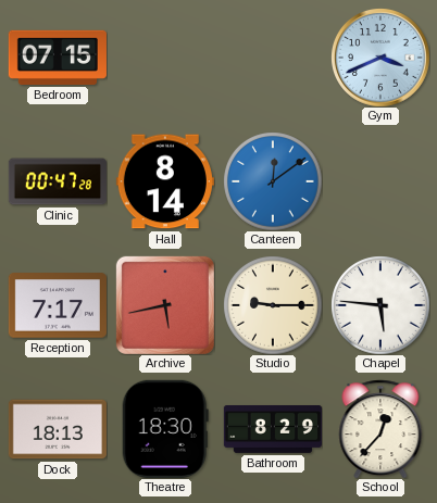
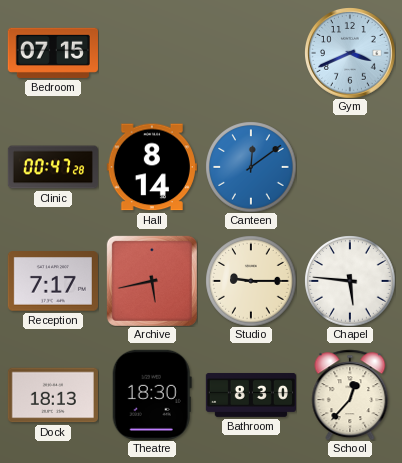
Bathroom: 8:29 -> 8:30 (251, 395)
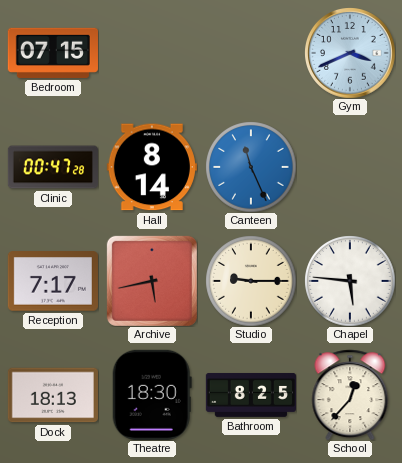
Canteen: 12:09 -> 11:26 (251, 167)
Bathroom: 8:30 -> 8:25 (251, 395)
